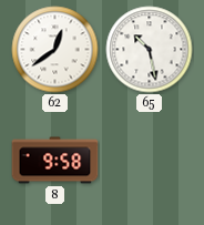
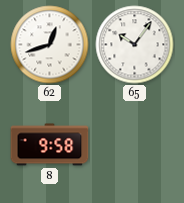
62: 12:39 -> 12:42 (50, 45)
65: 10:28 -> 10:06 (135, 45)
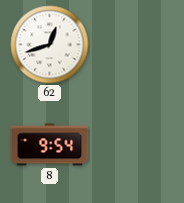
65: 10:06 -> none (135, 45)
8: 9:58 -> 9:54 (50, 145)
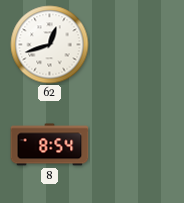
8: 9:54 -> 8:54 (50, 145)
